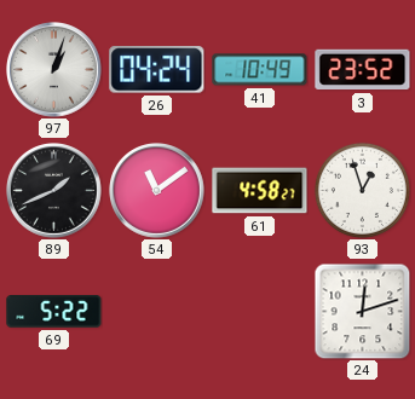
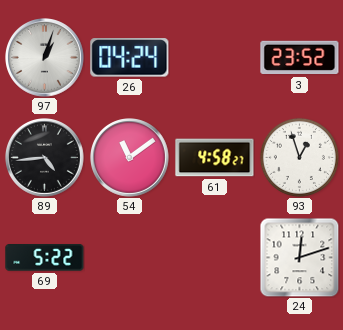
41: 10:49 -> none (260, 70)
89: 1:41 -> 4:44 (45, 158)
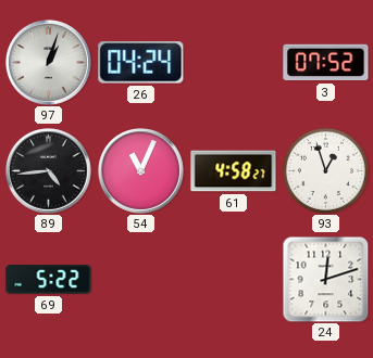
3: 23:52 -> 07:52 (326, 63)
54: 11:09 -> 11:04 (141, 171)
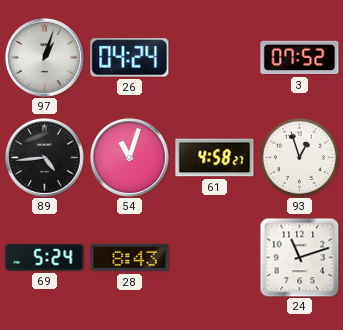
54: 11:04 -> 11:03 (130, 158)
69: 5:22 -> 5:24 (45, 258)
28: none -> 8:43 (130, 258)
24: 12:12 -> 11:12 (299, 257)
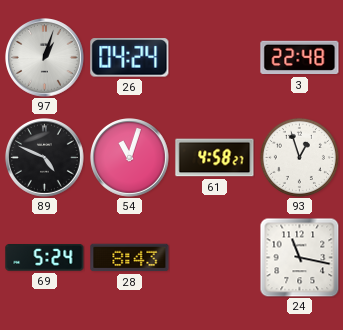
3: 07:52 -> 22:48 (300, 58)
89: 4:44 -> 4:49 (45, 158)
24: 11:12 -> 11:17 (299, 257)
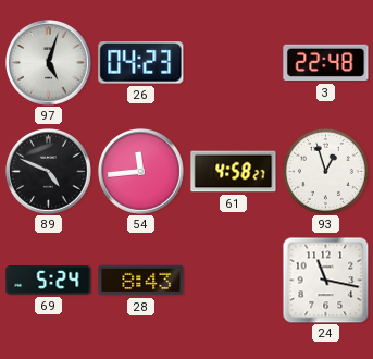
97: 1:03 -> 5:03 (49, 63)
26: 04:24 -> 04:23 (141, 63)
54: 11:03 -> 11:44 (141, 172)
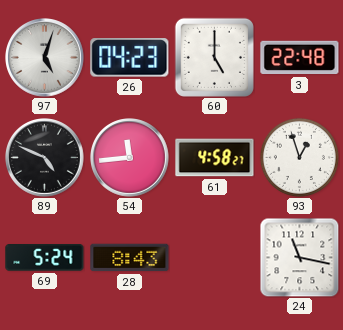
60: none -> 5:00 (214, 57)
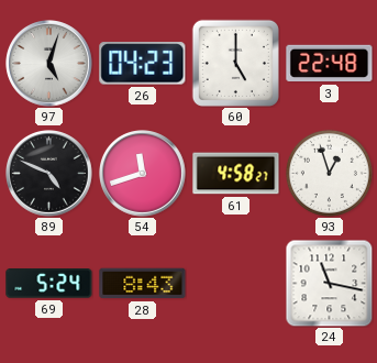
54: 11:44 -> 11:42 (143, 174)
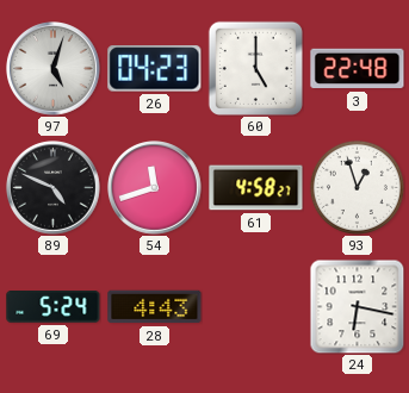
28: 8:43 -> 4:43 (155, 307)
24: 11:17 -> 6:17 (357, 306)
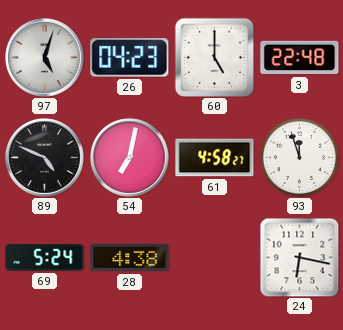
54: 11:42 -> 7:02 (130, 158)
93: 12:57 -> 11:57 (299, 157)
28: 4:43 -> 4:38 (130, 258)
